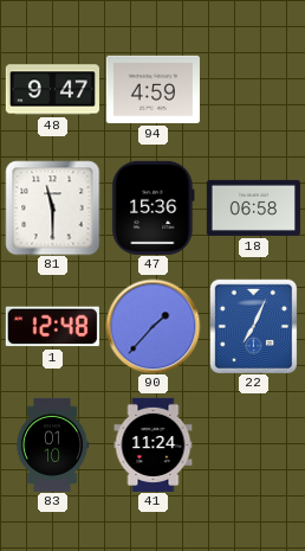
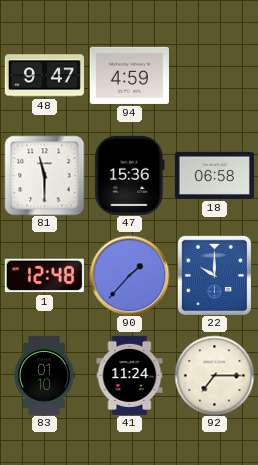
22: 7:04 -> 10:00 (214, 275)
92: none -> 7:15 (214, 375)
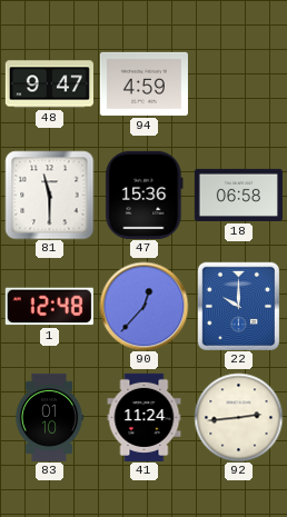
90: 1:37 -> 12:37 (143, 306)
92: 7:15 -> 2:44 (238, 417)
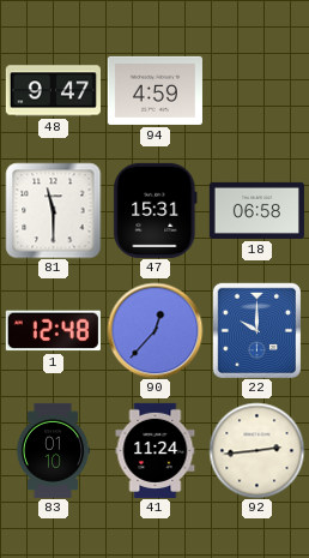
47: 15:36 -> 15:31 (156, 210)
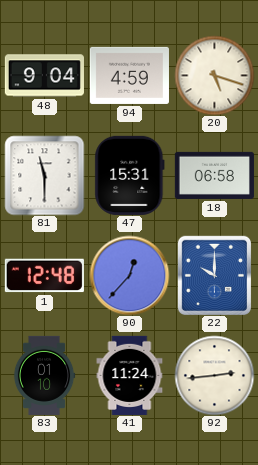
48: 9:47 -> 9:04 (44, 76)
20: none -> 5:18 (214, 75)
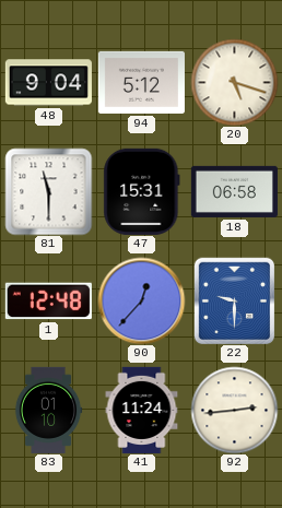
94: 4:59 -> 5:12 (141, 82)
22: 10:00 -> 9:30 (234, 300)
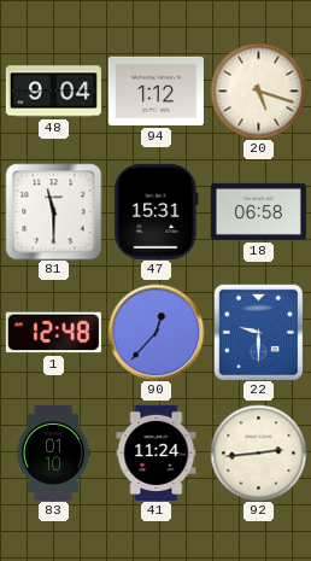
94: 5:12 -> 1:12 (155, 90)
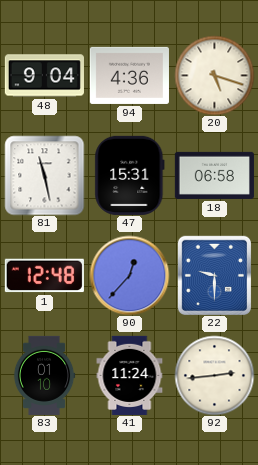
94: 1:12 -> 4:36 (129, 75)
81: 11:30 -> 11:28 (44, 175)
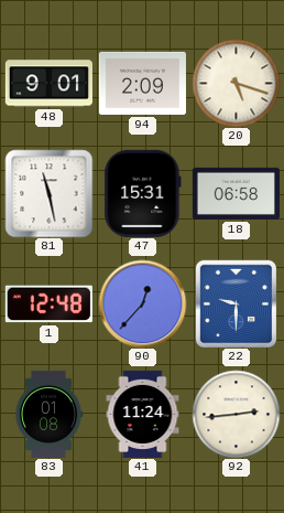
48: 9:04 -> 9:01 (48, 84)
94: 4:36 -> 2:09 (142, 83)
83: 01:10 -> 01:08 (48, 414)
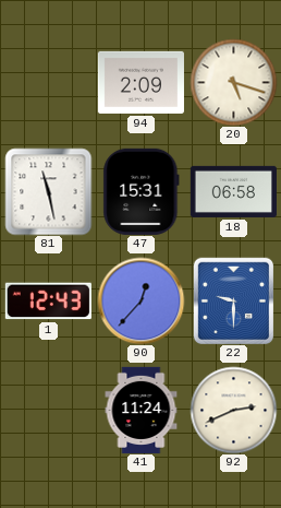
48: 9:01 -> none (48, 84)
1: 12:48 -> 12:43 (48, 302)
83: 01:08 -> none (48, 414)
92: 2:44 -> 2:41 (233, 410)
